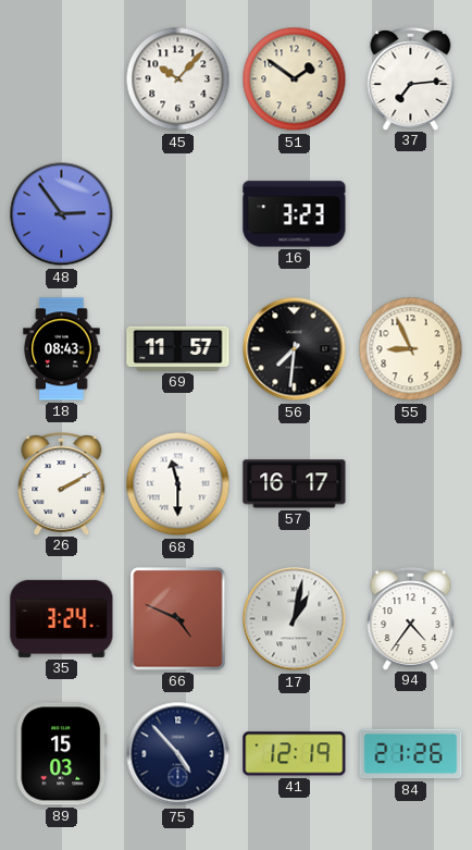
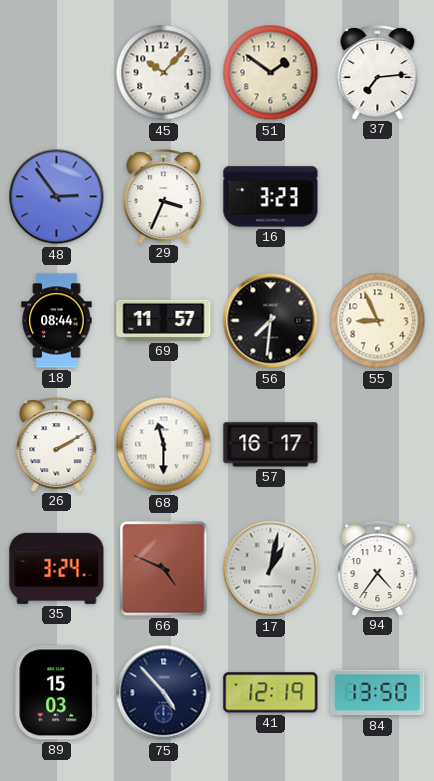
29: none -> 3:34 (164, 196)
18: 08:43 -> 08:44 (57, 321)
84: 21:26 -> 13:50 (378, 693)
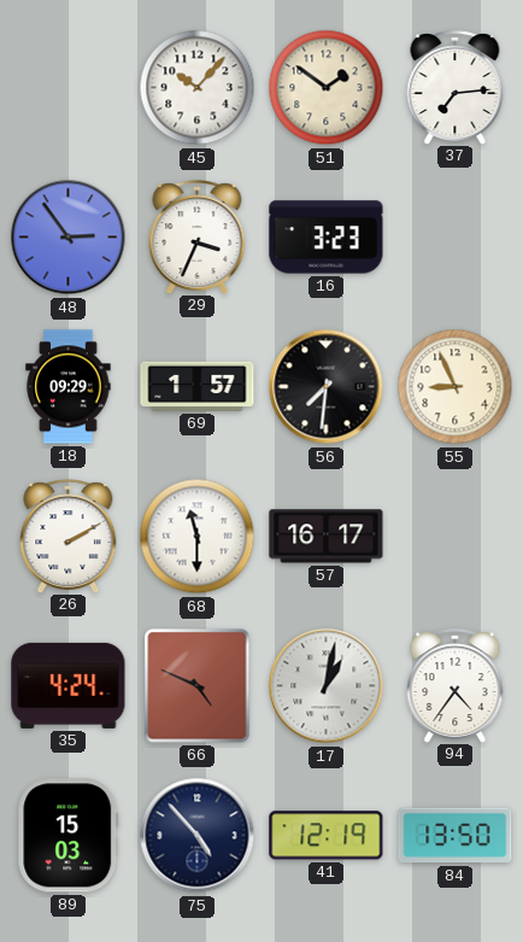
18: 08:44 -> 09:29 (69, 387)
69: 11:57 -> 1:57 (198, 386)
35: 3:24 -> 4:24 (69, 685)
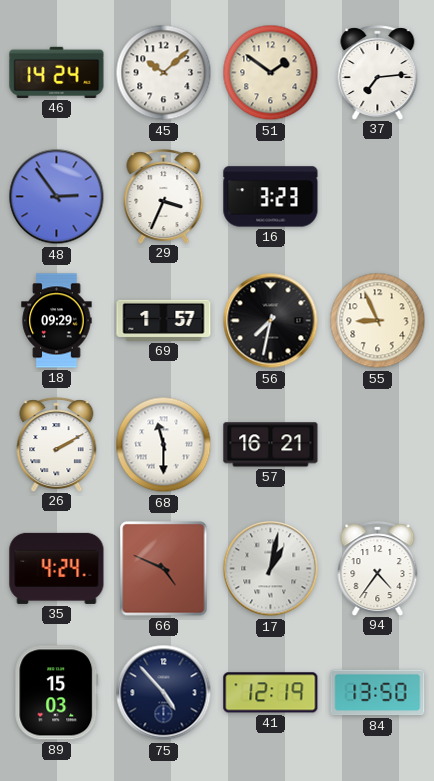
46: none -> 14:24 (57, 72)
45: 10:07 -> 10:08 (164, 73)
56: 7:31 -> 7:32 (271, 321)
57: 16:17 -> 16:21 (271, 445)
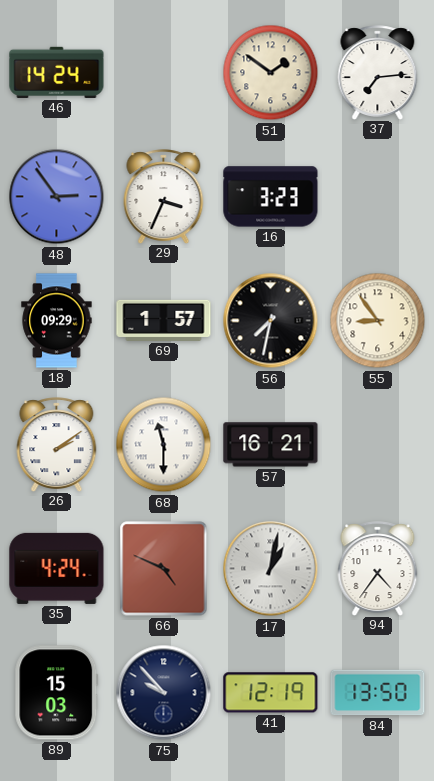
45: 10:08 -> none (164, 73)
55: 8:56 -> 8:54 (378, 321)
26: 2:10 -> 2:09 (57, 444)
75: 4:53 -> 9:53 (164, 693)
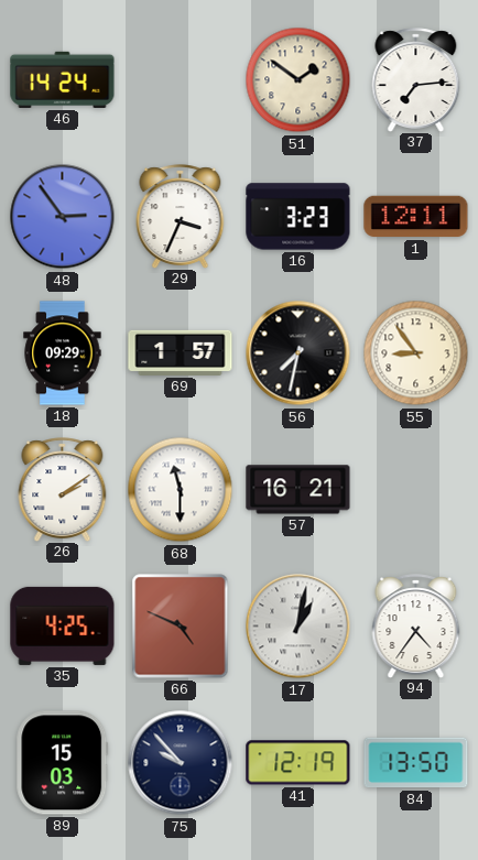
1: none -> 12:11 (416, 217)
35: 4:24 -> 4:25 (63, 625)
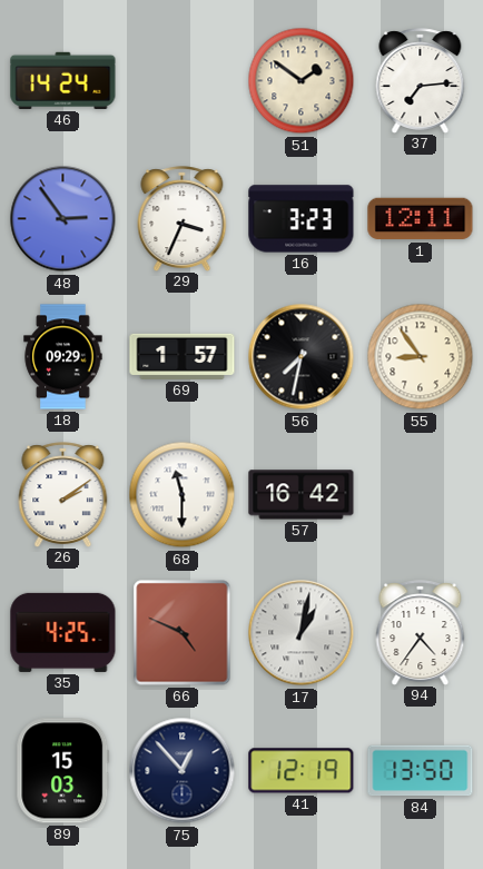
57: 16:21 -> 16:42 (302, 495)
75: 9:53 -> 12:53 (183, 771)
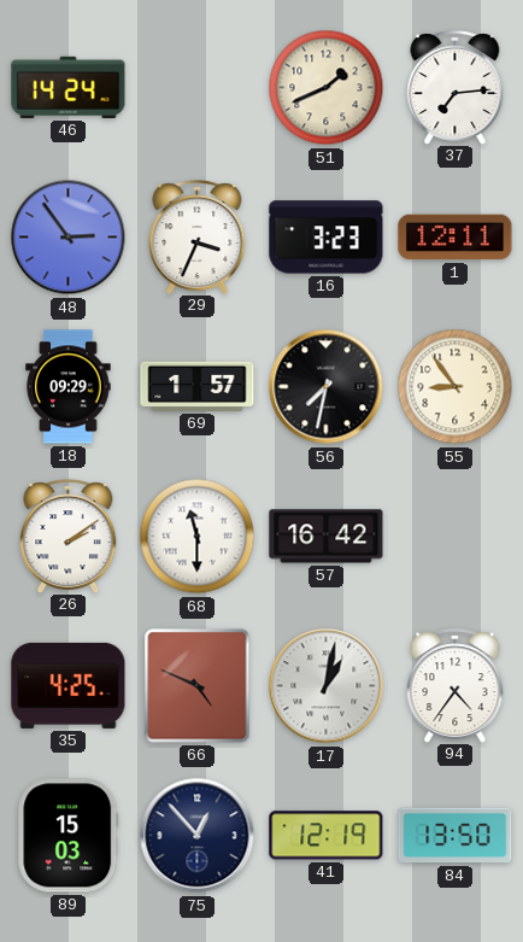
51: 1:51 -> 1:41 (327, 88)
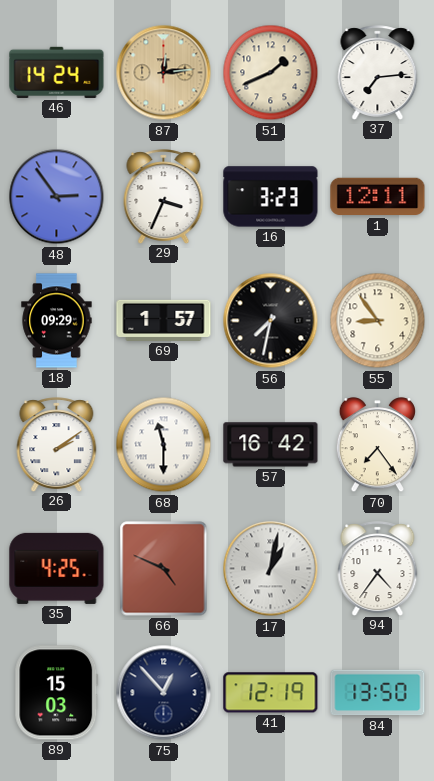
87: none -> 12:14 (164, 73)
70: none -> 7:24 (377, 445)
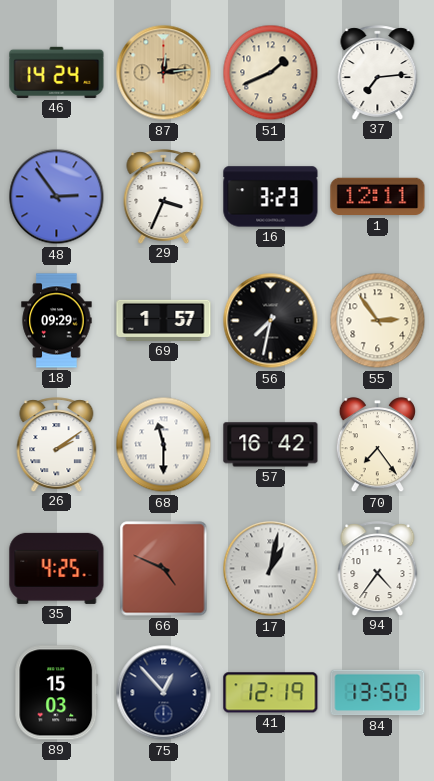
55: 8:54 -> 2:54 (378, 321)
